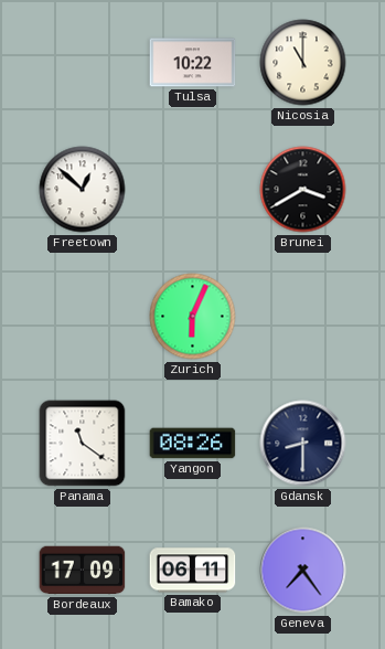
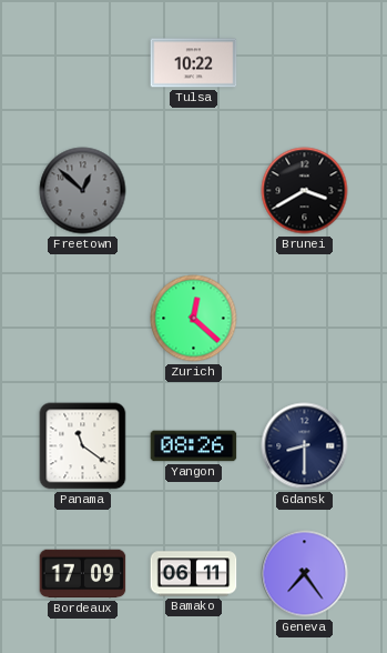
Nicosia: 11:00 -> none (303, 63)
Freetown dial: white -> grey (83, 191)
Zurich: 6:04 -> 12:22 (194, 319)
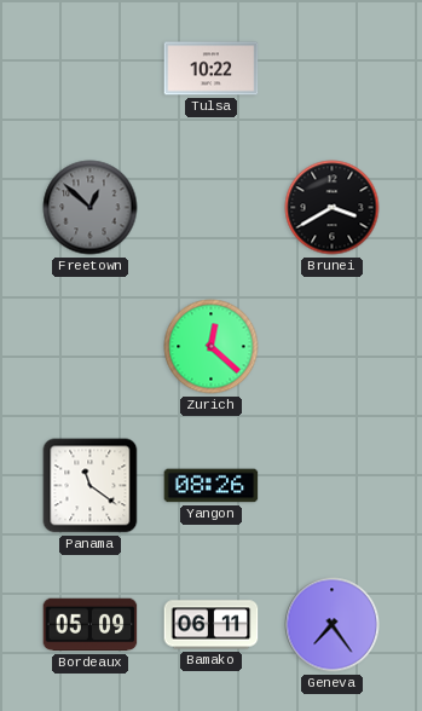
Gdansk: 8:30 -> none (305, 446)
Bordeaux: 17:09 -> 05:09 (91, 625)
